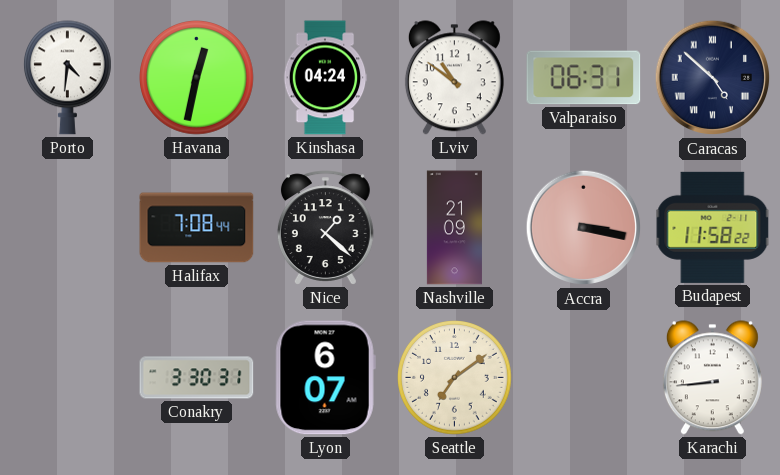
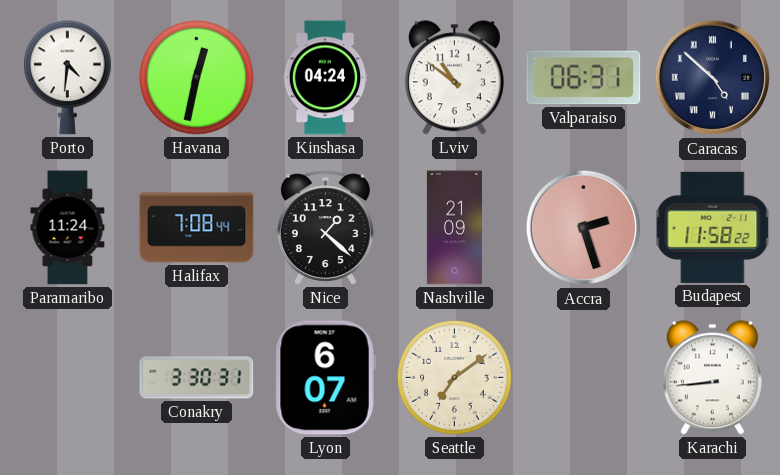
Paramaribo: none -> 11:24 (68, 228)
Accra: 3:17 -> 2:27 (584, 228)
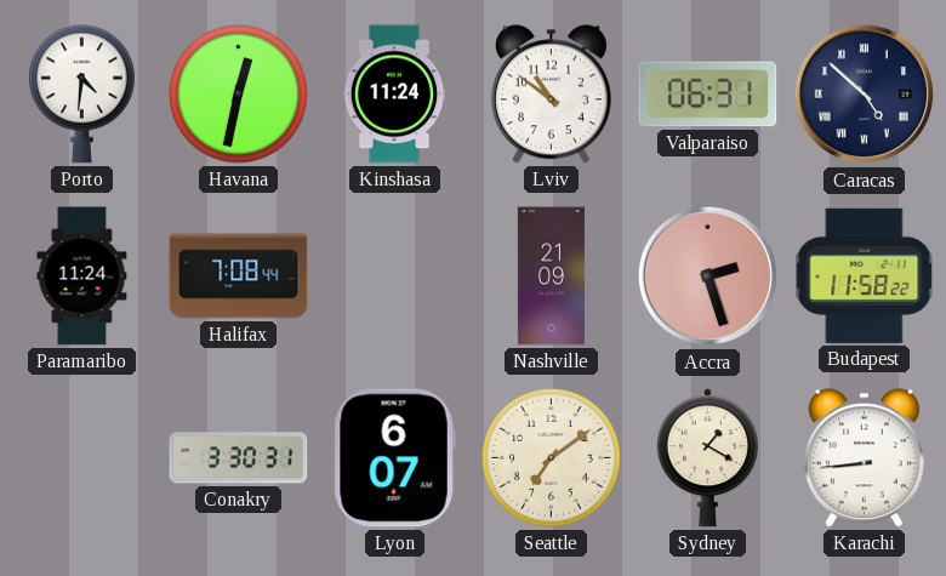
Kinshasa: 04:24 -> 11:24 (394, 95)
Nice: 1:22 -> none (325, 228)
Sydney: none -> 1:20 (707, 458)
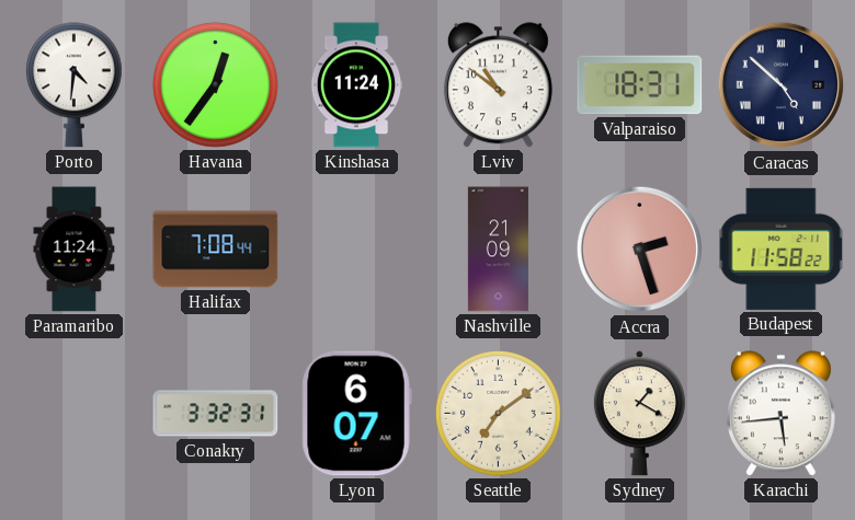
Havana: 12:32 -> 12:36 (216, 85)
Valparaiso: 06:31 -> 18:31 (640, 85)
Conakry: 3:30 -> 3:32 (216, 414)
Karachi: 8:44 -> 5:44 (780, 414)
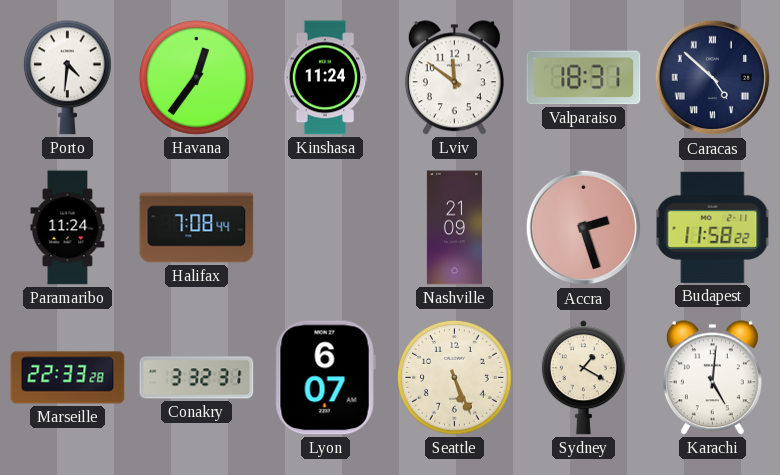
Lviv: 10:51 -> 11:51 (454, 78)
Marseille: none -> 22:33 (68, 378)
Seattle: 7:09 -> 5:26 (455, 378)
Karachi: 5:44 -> 5:01 (712, 378)
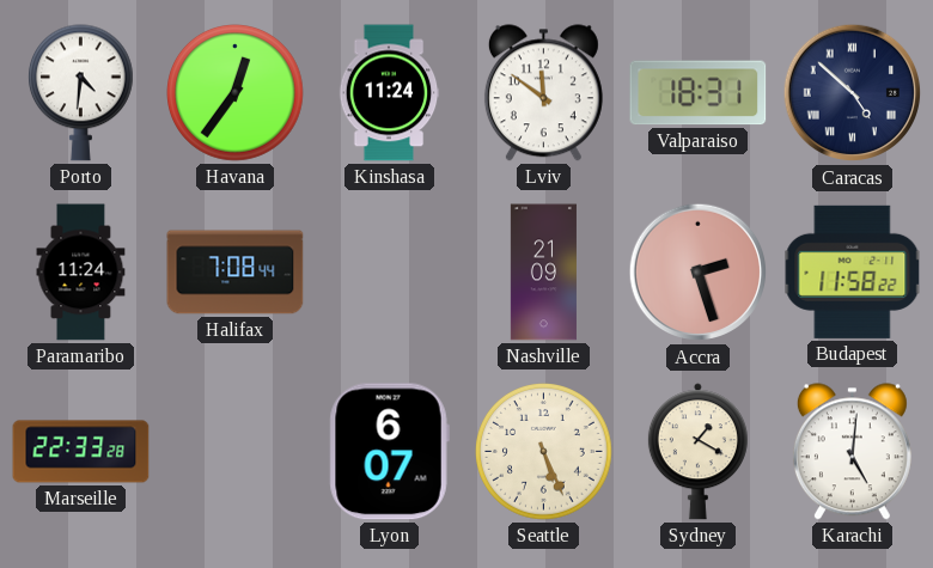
Conakry: 3:32 -> none (197, 378)
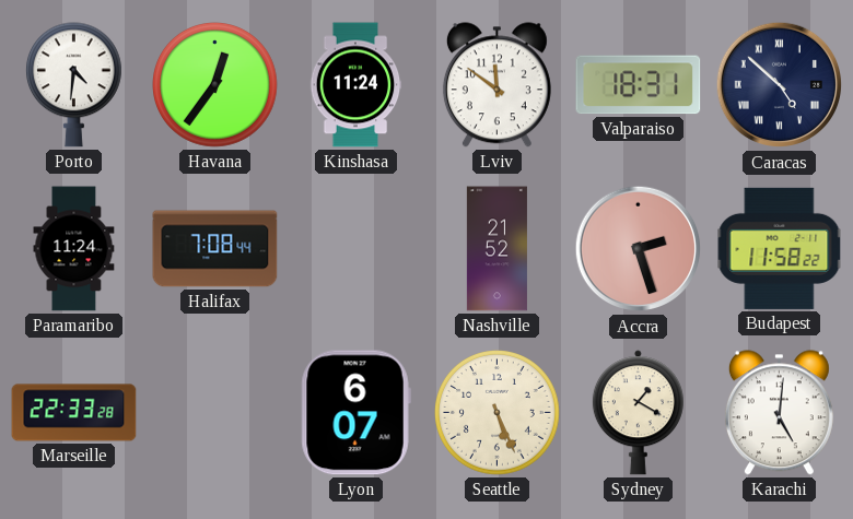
Nashville: 21:09 -> 21:52 (496, 249)
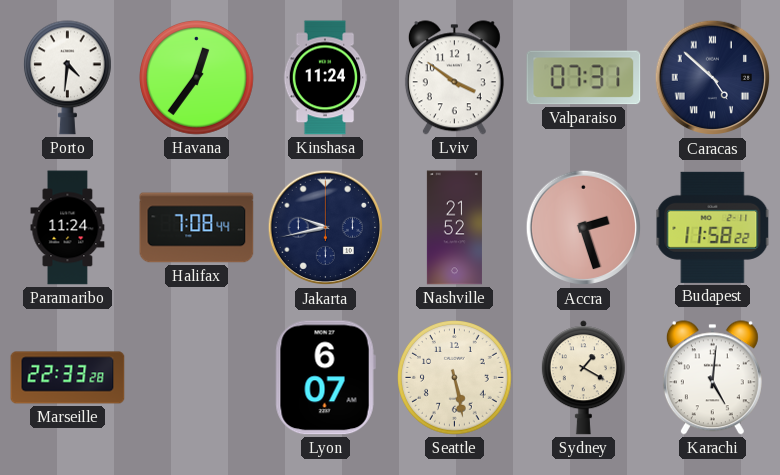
Lviv: 11:51 -> 3:51 (454, 78)
Valparaiso: 18:31 -> 07:31 (584, 78)
Jakarta: none -> 9:43 (326, 228)
Seattle: 5:26 -> 5:28 (455, 378)
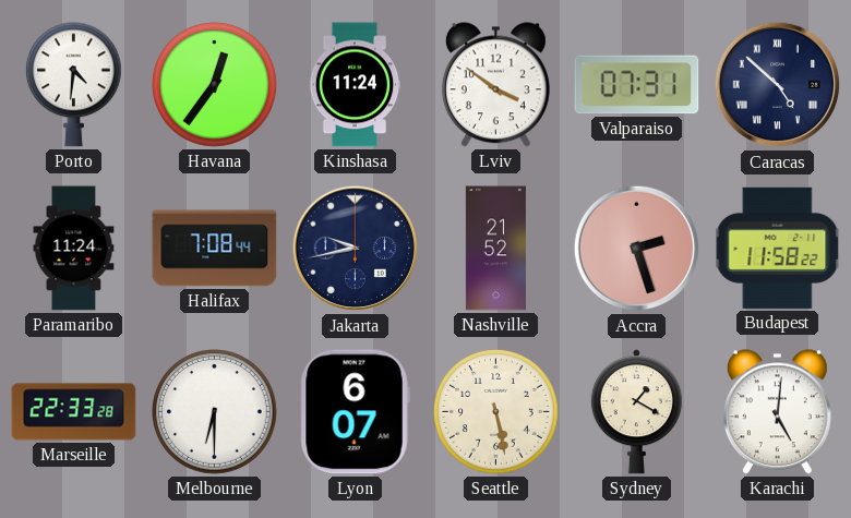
Melbourne: none -> 6:30 (215, 412)
